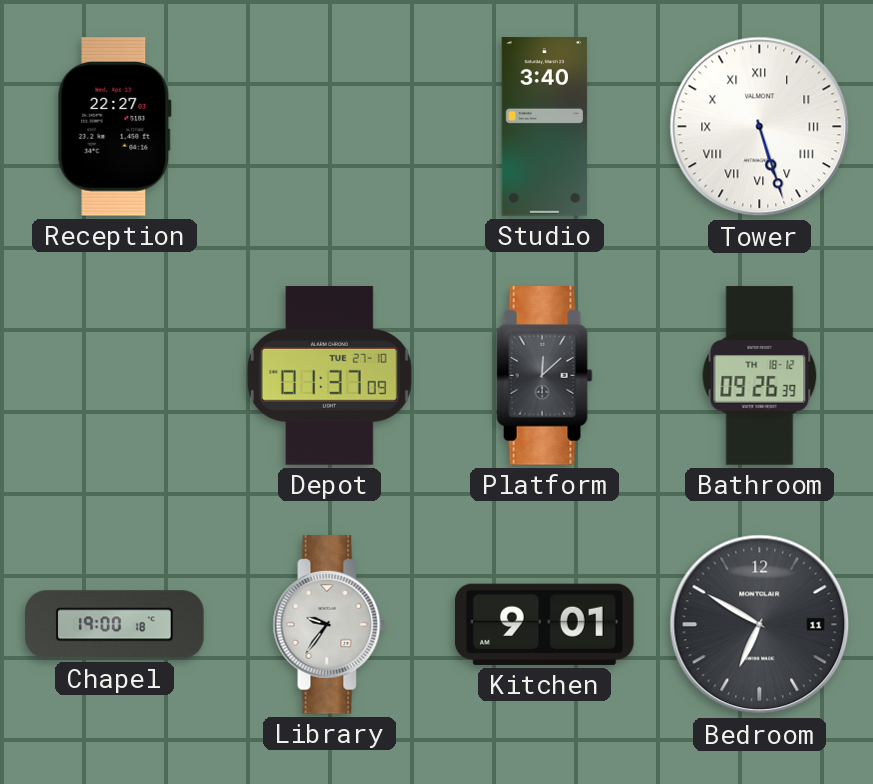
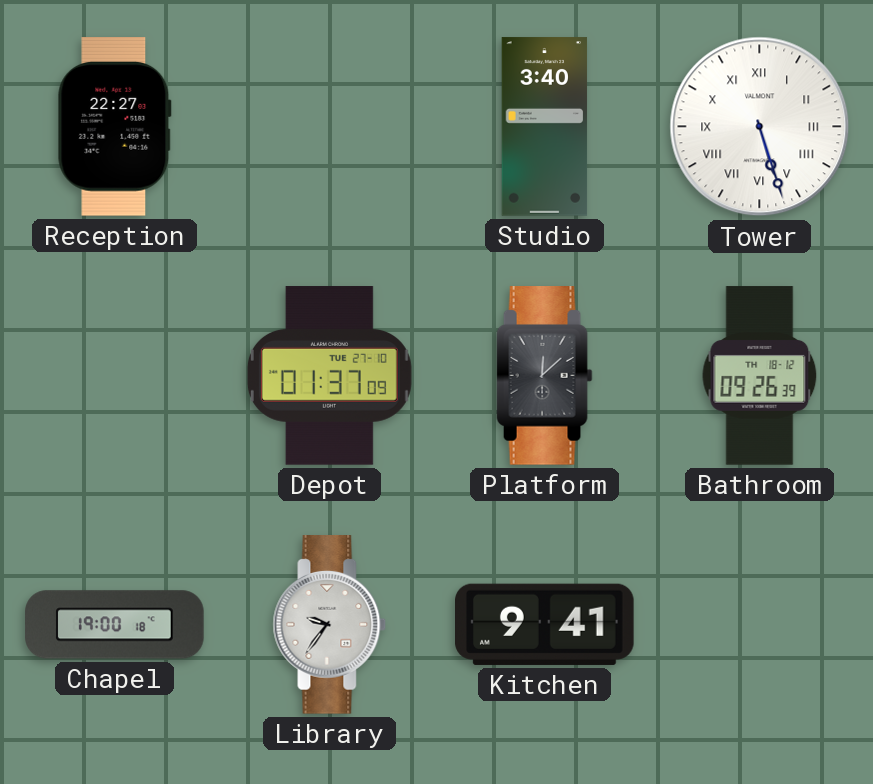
Kitchen: 9:01 -> 9:41 (545, 624)
Bedroom: 6:50 -> none (760, 625)
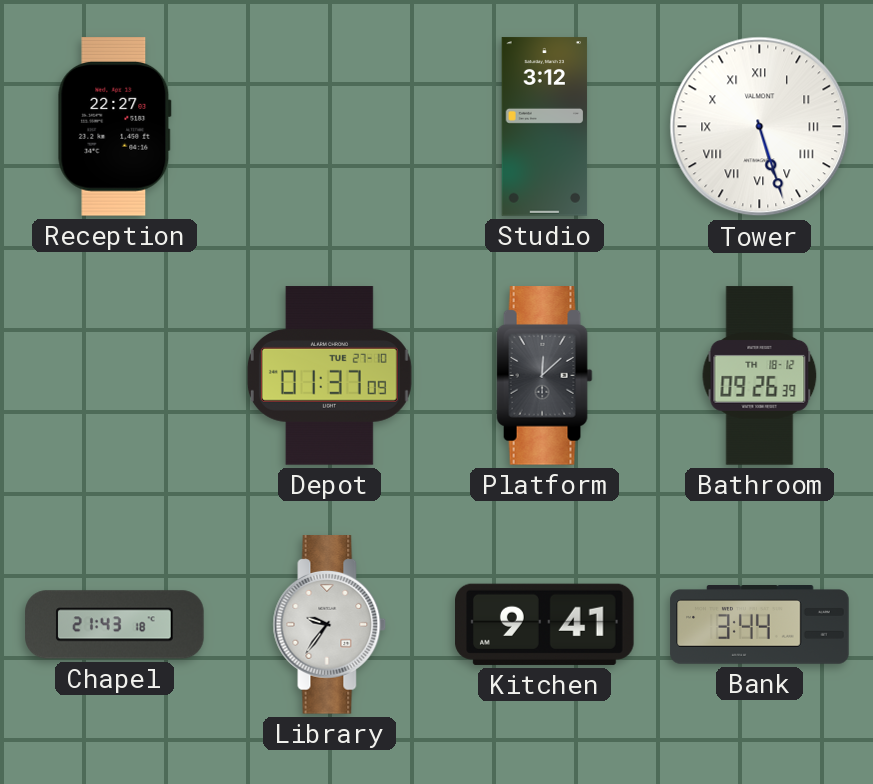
Studio: 3:40 -> 3:12 (545, 127)
Chapel: 19:00 -> 21:43 (115, 625)
Bank: none -> 3:44 (760, 625)
